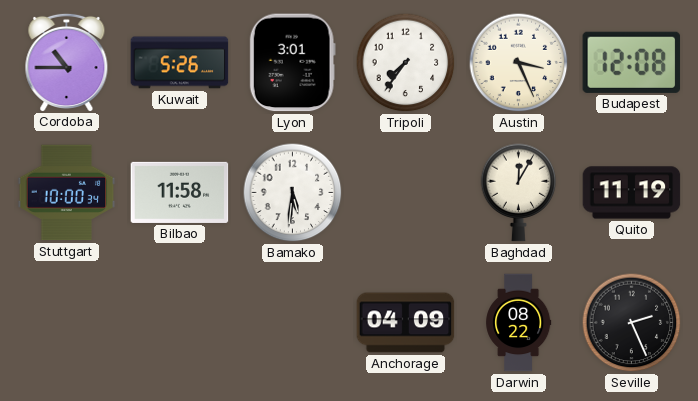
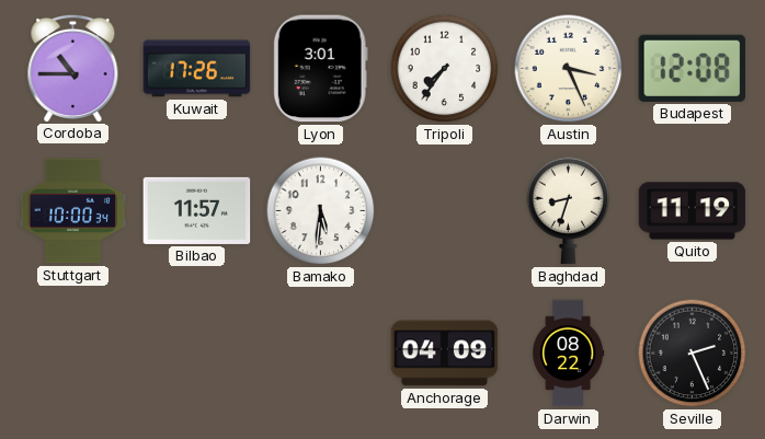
Kuwait: 5:26 -> 17:26 (197, 69)
Bilbao: 11:58 -> 11:57 (197, 210)
Baghdad: 12:05 -> 8:33 (569, 211)
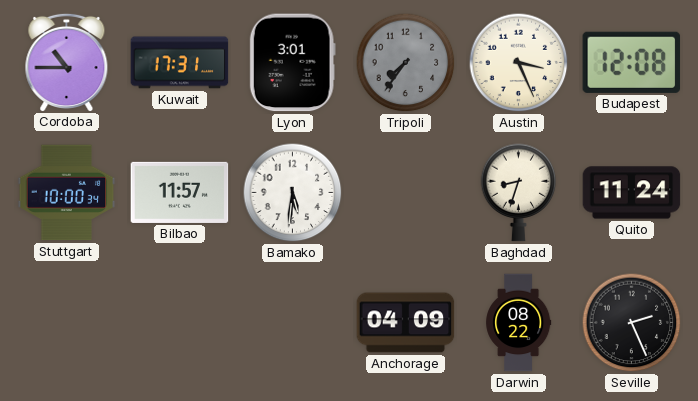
Kuwait: 17:26 -> 17:31 (180, 63)
Tripoli dial: white -> grey (406, 63)
Quito: 11:19 -> 11:24 (632, 193)
